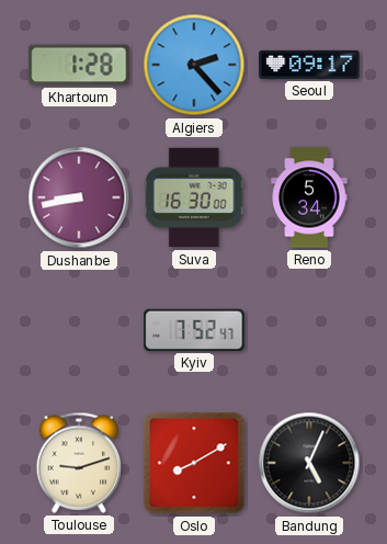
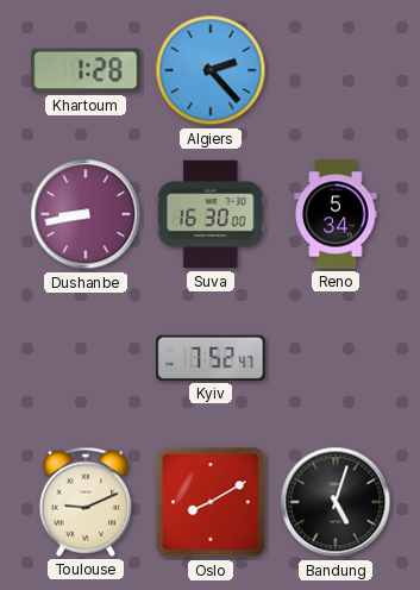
Seoul: 09:17 -> none (309, 65)
Toulouse: 9:12 -> 9:11 (86, 502)
Bandung: 5:04 -> 5:03 (336, 502)
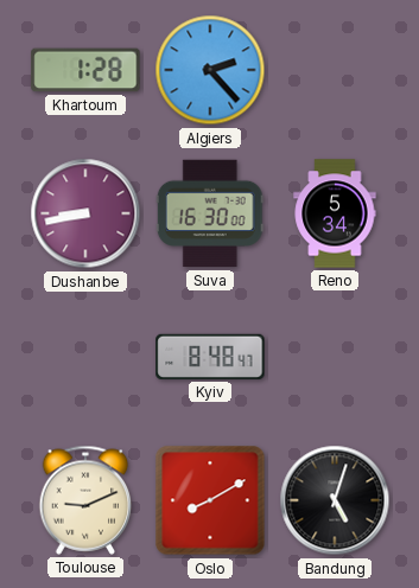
Kyiv: 7:52 -> 8:48 (210, 357)
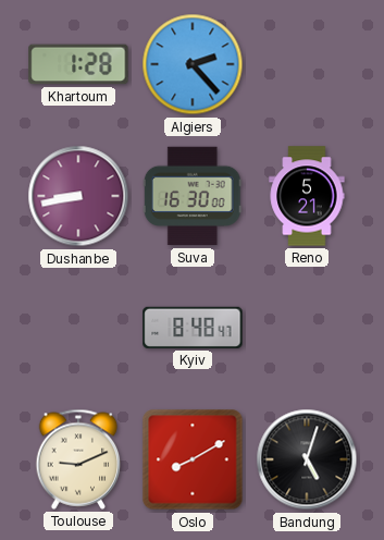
Reno: 5:34 -> 5:21 (307, 196)
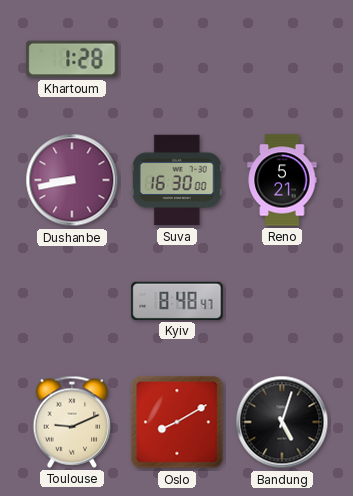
Algiers: 2:23 -> none (193, 64)
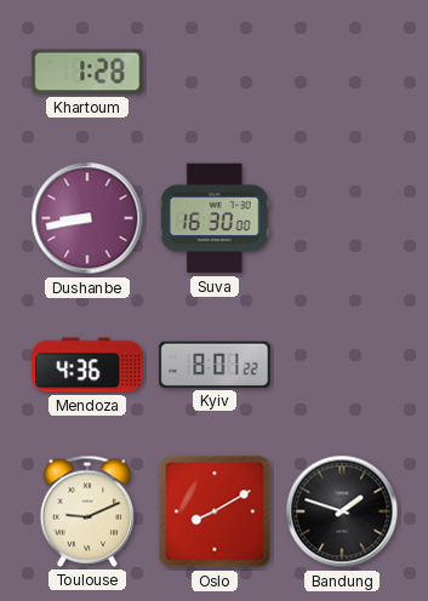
Reno: 5:21 -> none (282, 180)
Mendoza: none -> 4:36 (87, 365)
Kyiv: 8:48 -> 8:01 (215, 365)
Bandung: 5:03 -> 1:48 (342, 511)
